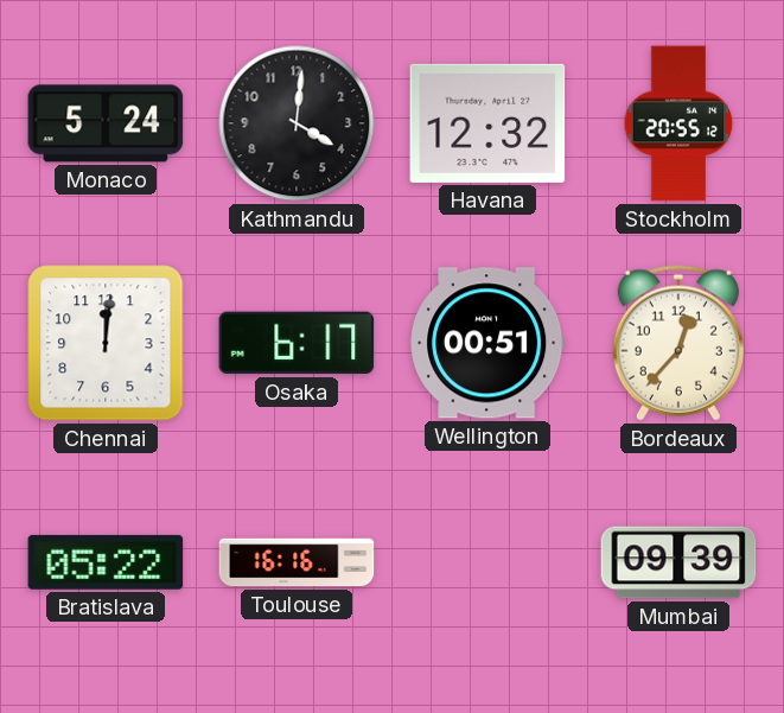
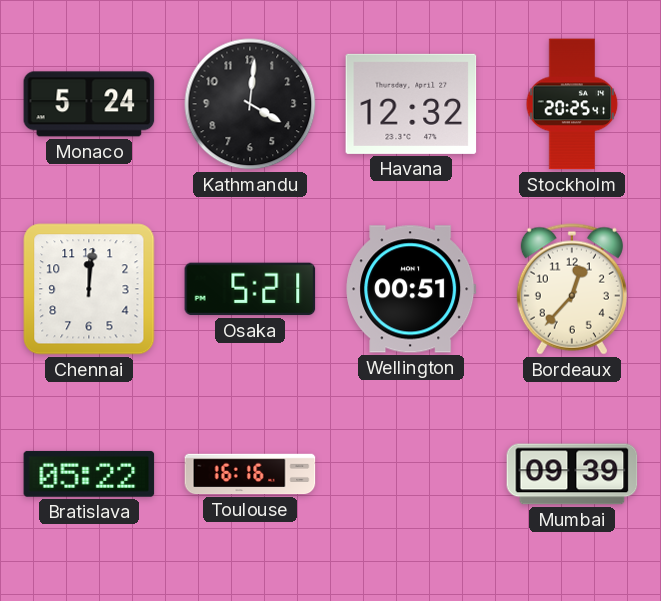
Stockholm: 20:55 -> 20:25 (572, 104)
Osaka: 6:17 -> 5:21 (250, 289)
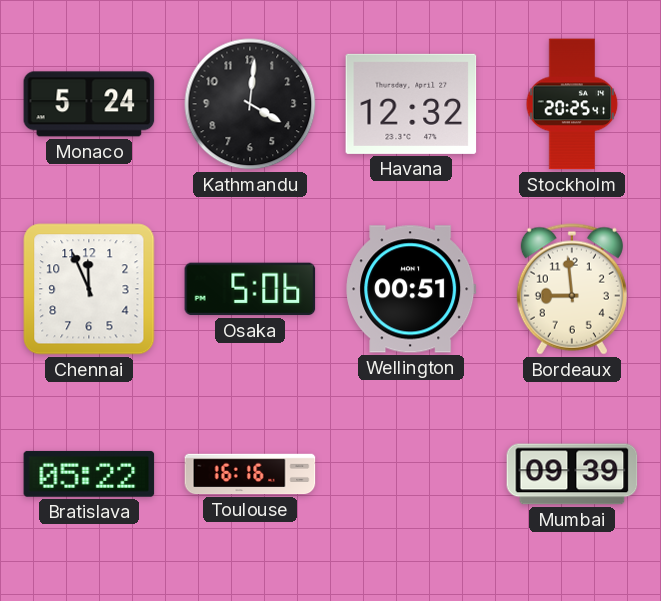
Chennai: 12:01 -> 11:56 (89, 289)
Osaka: 5:21 -> 5:06 (250, 289)
Bordeaux: 12:37 -> 8:59 (572, 289)
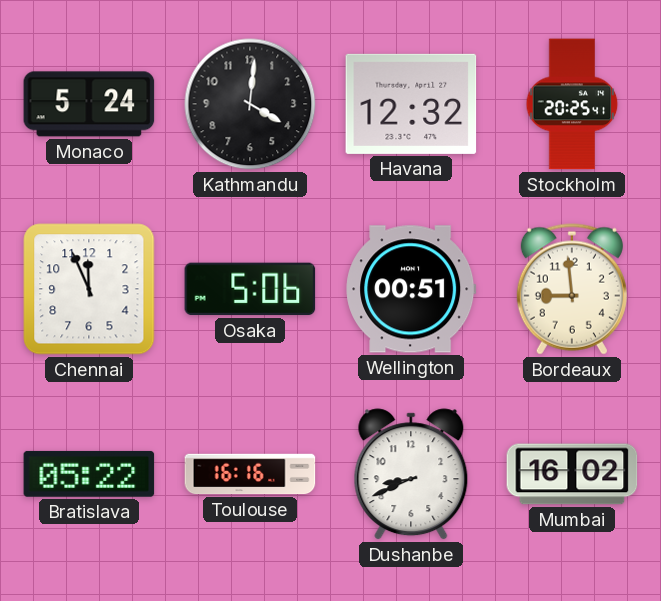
Dushanbe: none -> 8:41 (411, 474)
Mumbai: 09:39 -> 16:02 (572, 474)
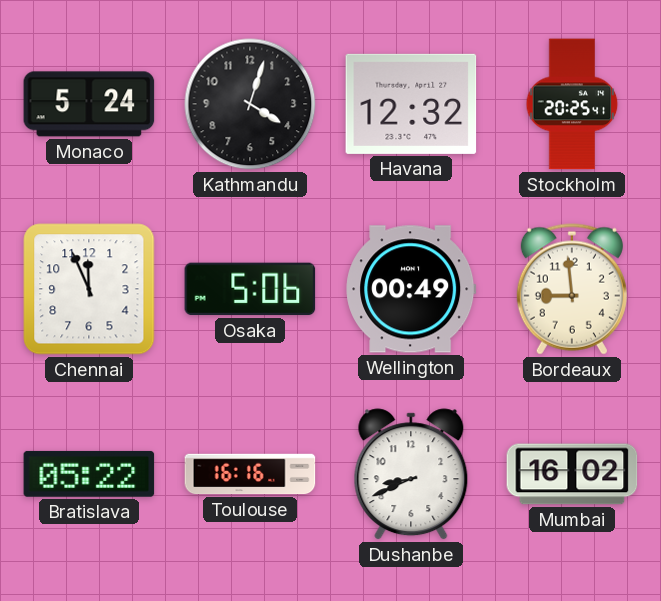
Kathmandu: 4:01 -> 4:03 (250, 104)
Wellington: 00:51 -> 00:49 (411, 289)
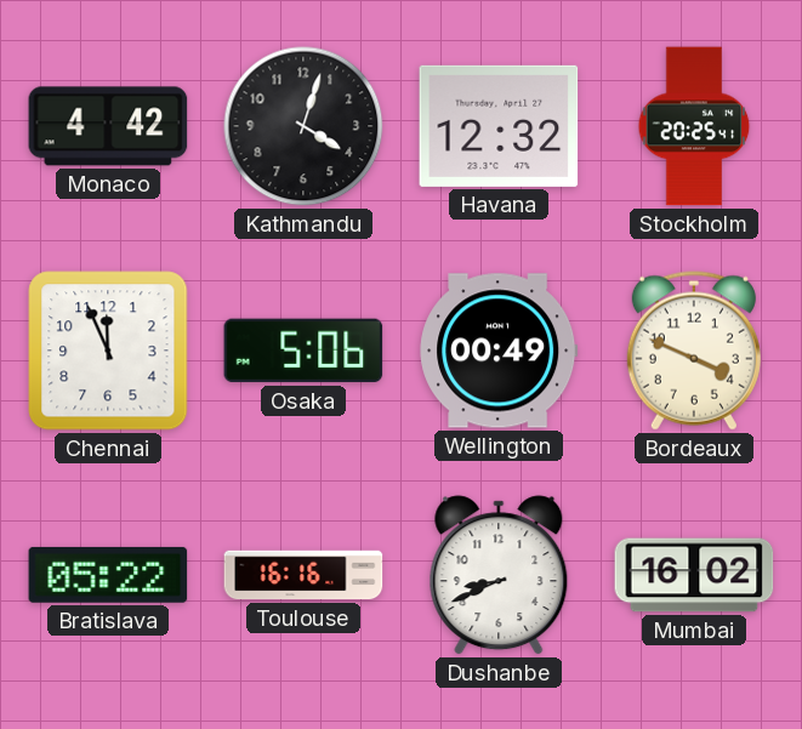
Monaco: 5:24 -> 4:42 (108, 126)
Bordeaux: 8:59 -> 3:49 (694, 351)
